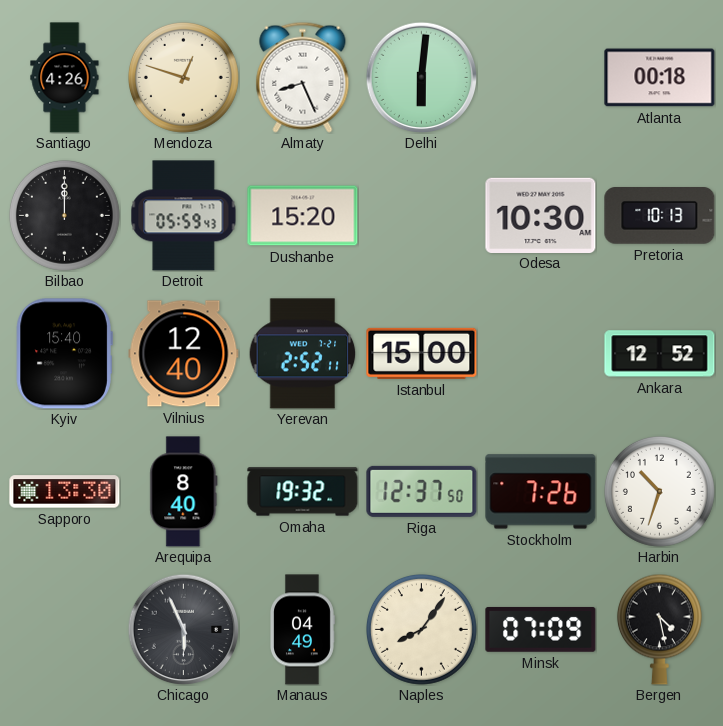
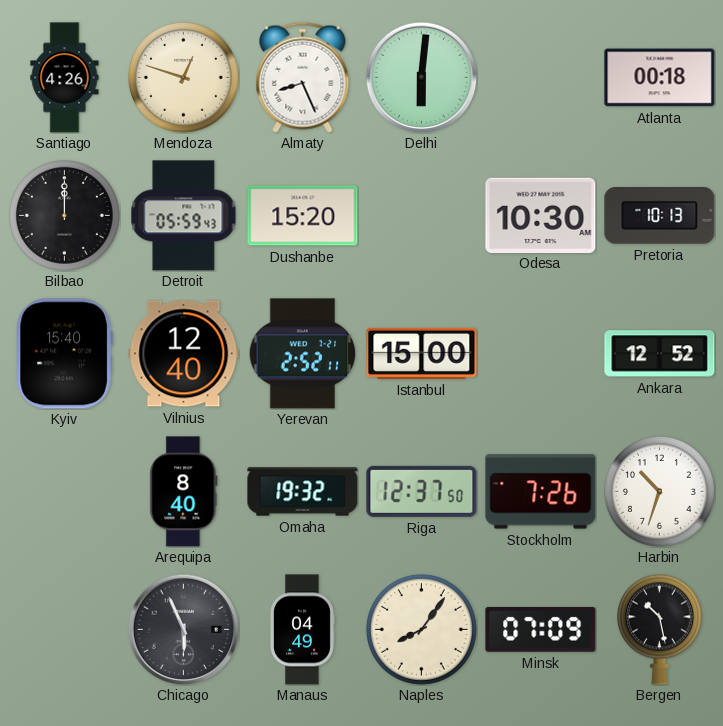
Sapporo: 13:30 -> none (65, 492)
Bergen: 4:28 -> 10:28 (659, 629)
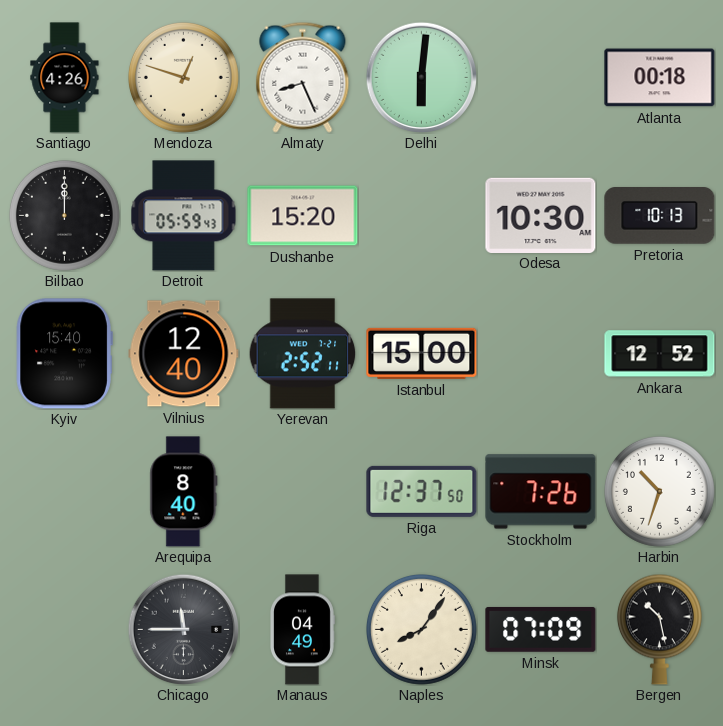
Omaha: 19:32 -> none (303, 492)
Chicago: 5:56 -> 11:45 (183, 629)
